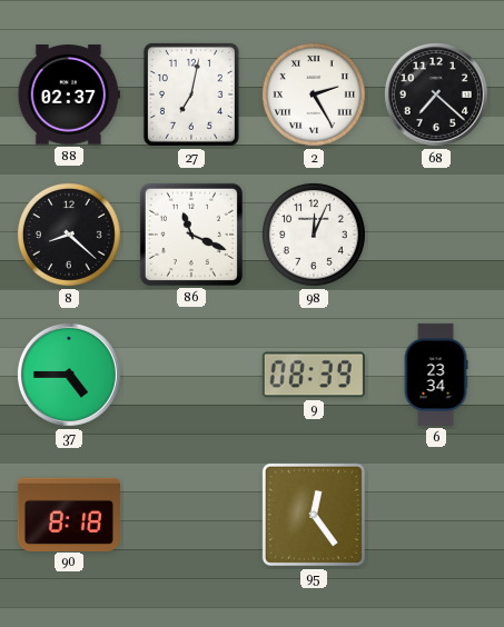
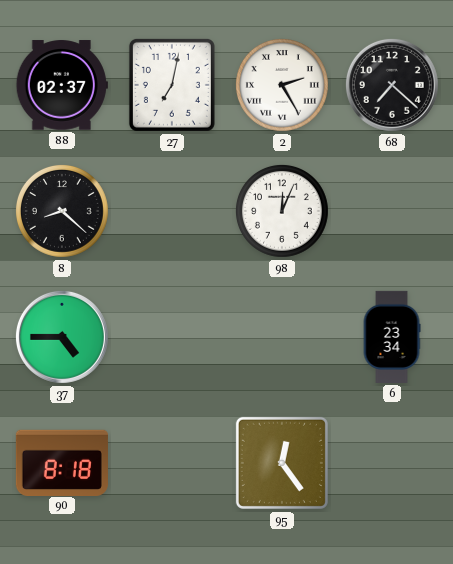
86: 11:19 -> none (191, 235)
9: 08:39 -> none (314, 375)
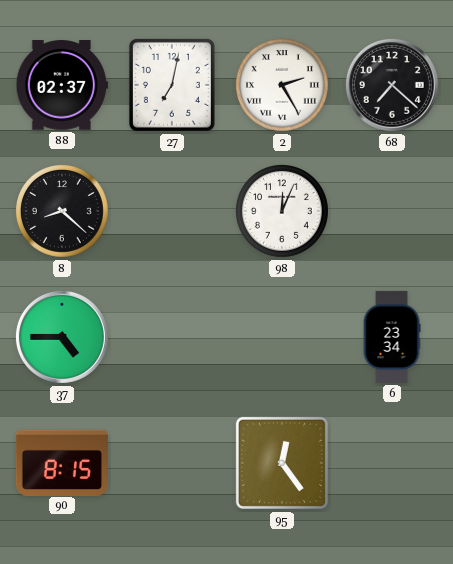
90: 8:18 -> 8:15 (62, 462)
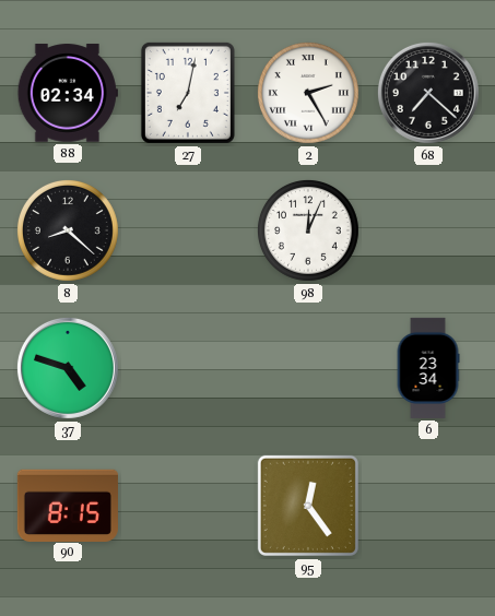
88: 02:37 -> 02:34 (68, 93)
37: 4:45 -> 4:48 (68, 368)
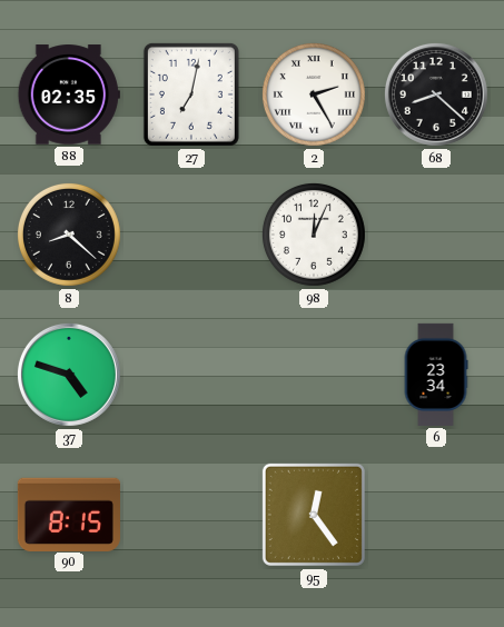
88: 02:34 -> 02:35 (69, 94)
68: 7:22 -> 8:22 (436, 94)
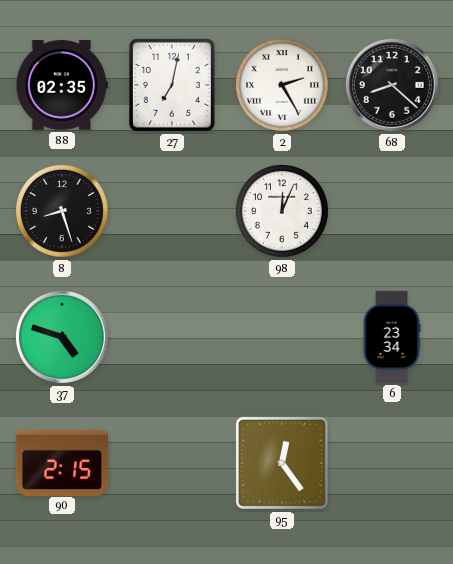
8: 8:22 -> 8:27 (62, 211)
90: 8:15 -> 2:15 (62, 462)
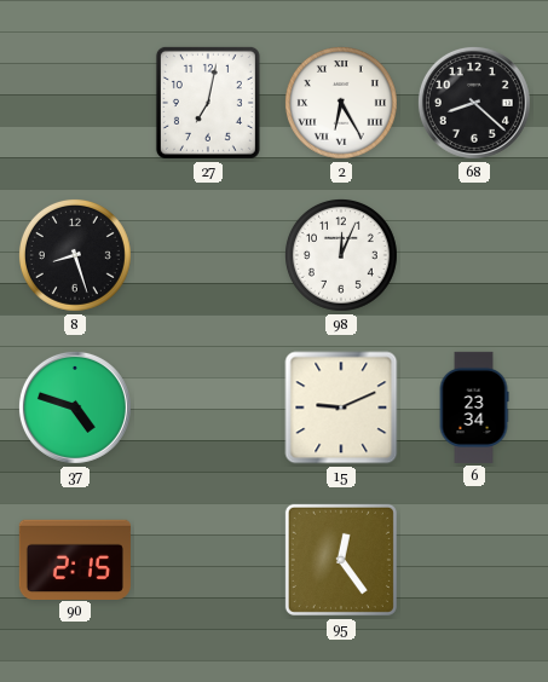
88: 02:35 -> none (62, 85)
2: 2:25 -> 6:25 (341, 103)
15: none -> 9:11 (341, 408)
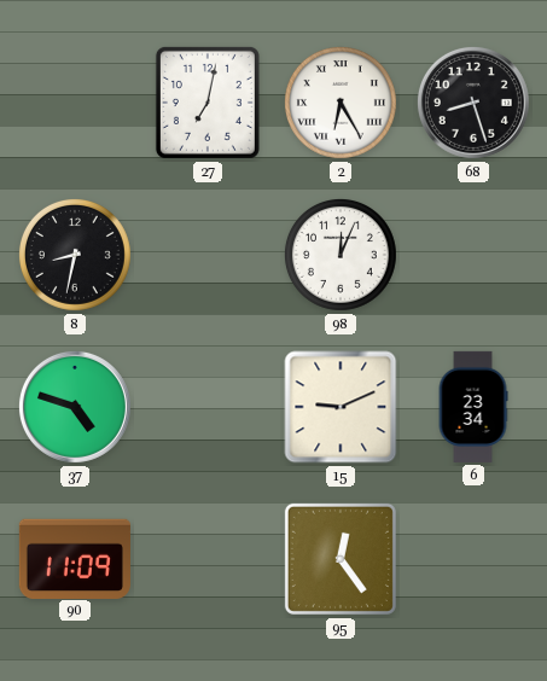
68: 8:22 -> 8:27 (473, 103)
8: 8:27 -> 8:32 (75, 255)
90: 2:15 -> 11:09 (75, 558)
